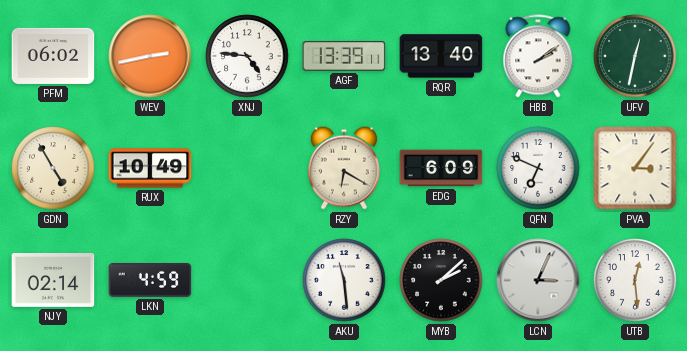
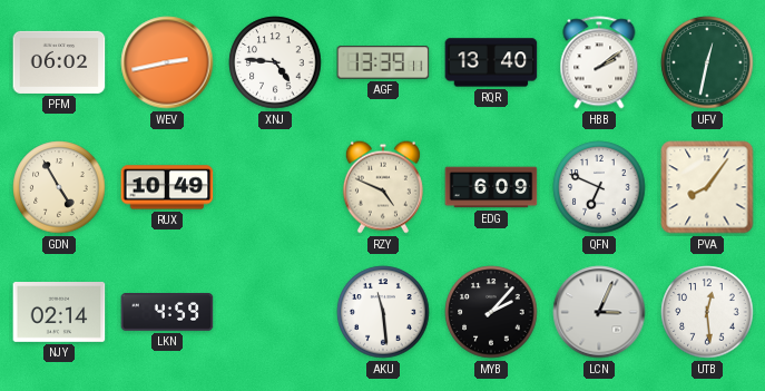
RZY: 6:20 -> 4:49 (383, 187)
PVA: 3:06 -> 8:06 (707, 187)
MYB: 2:08 -> 2:07 (491, 312)
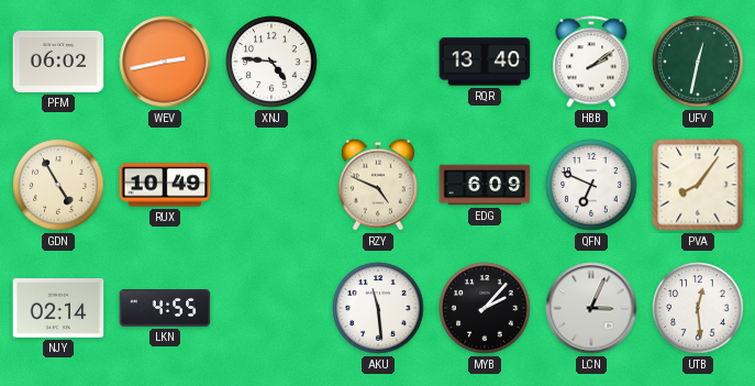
AGF: 13:39 -> none (383, 62)
LKN: 4:59 -> 4:55 (165, 309)
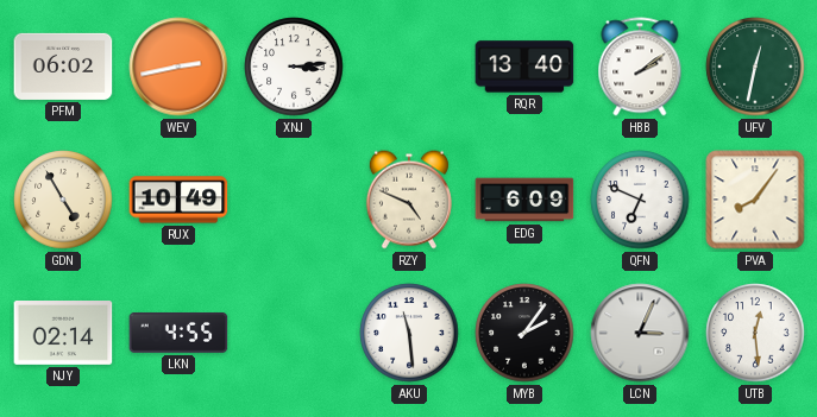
XNJ: 4:46 -> 3:14 (294, 67)
MYB: 2:07 -> 2:06 (524, 333)
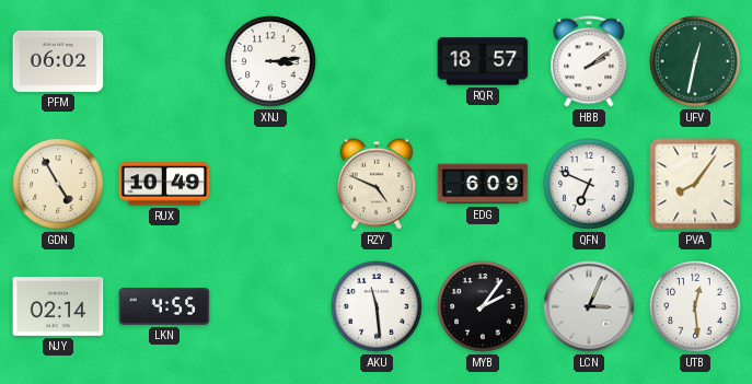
WEV: 2:43 -> none (178, 67)
RQR: 13:40 -> 18:57 (483, 61)
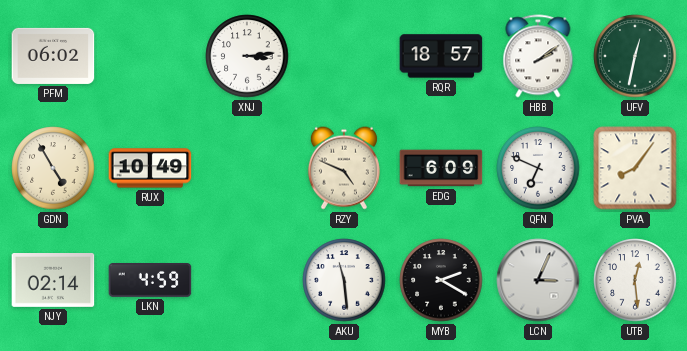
LKN: 4:55 -> 4:59 (150, 281)
MYB: 2:06 -> 2:20 (441, 280)
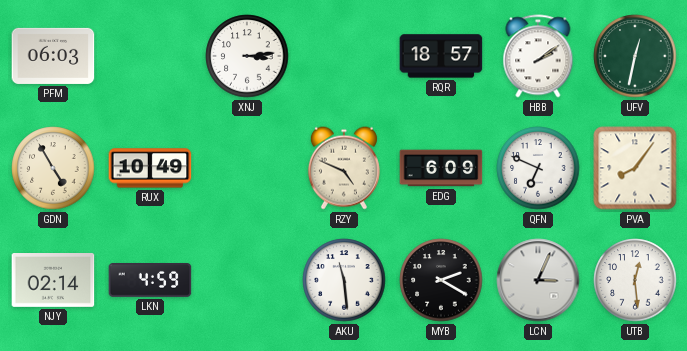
PFM: 06:02 -> 06:03 (53, 56)
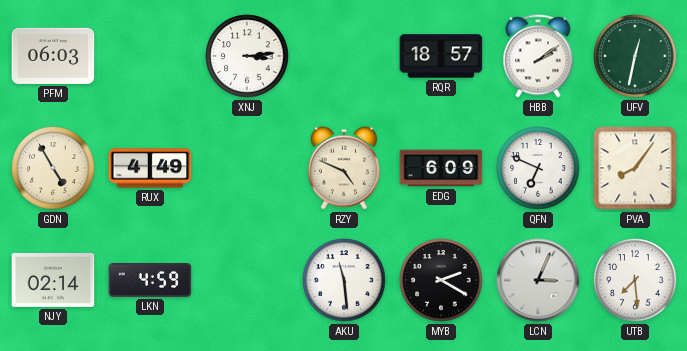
RUX: 10:49 -> 4:49 (150, 168)
UTB: 12:29 -> 7:29 (635, 280)
